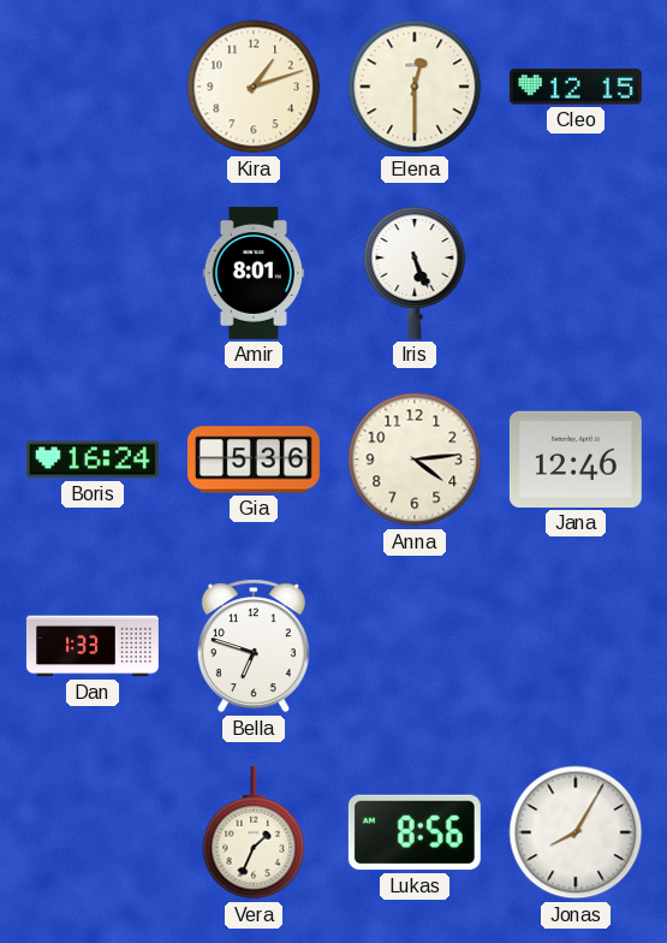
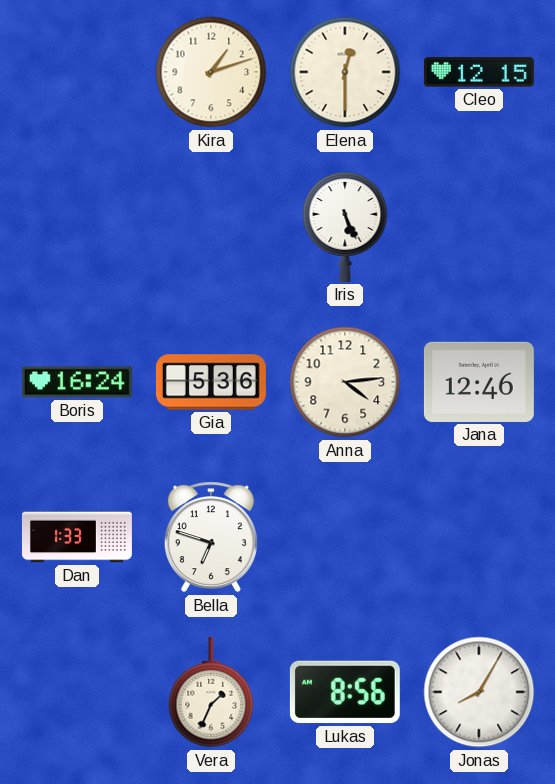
Amir: 8:01 -> none (254, 273)
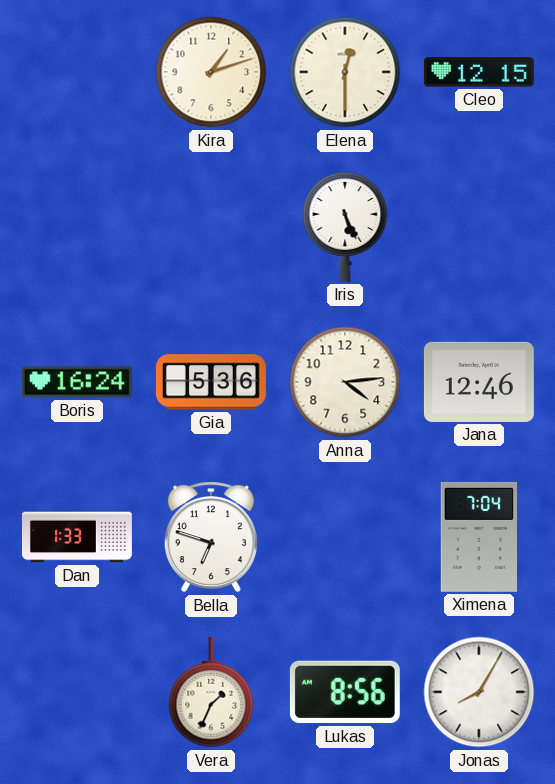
Ximena: none -> 7:04 (478, 537)
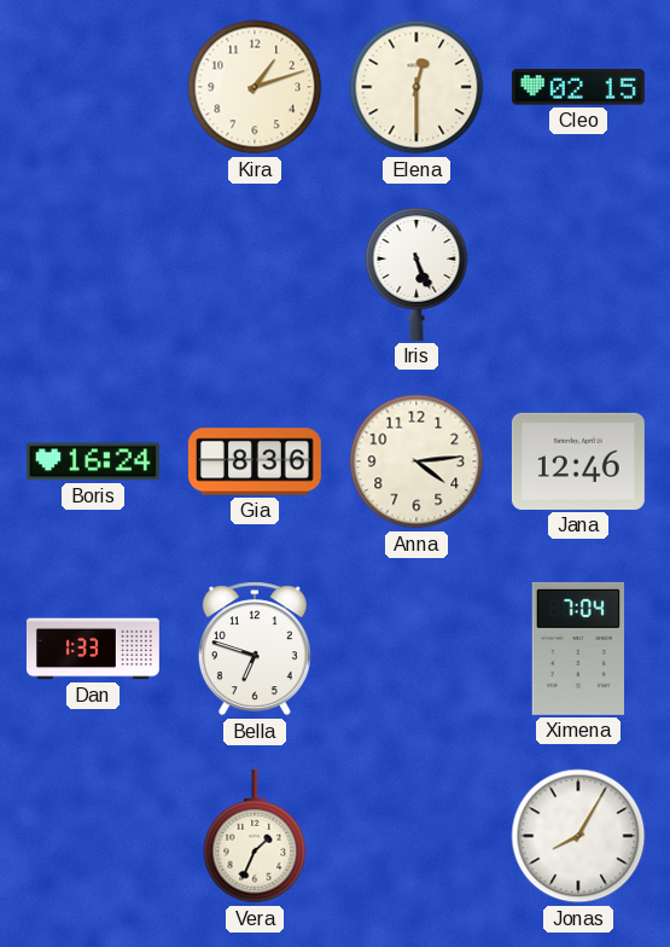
Cleo: 12:15 -> 02:15 (578, 87)
Gia: 5:36 -> 8:36 (255, 461)
Lukas: 8:56 -> none (345, 692)
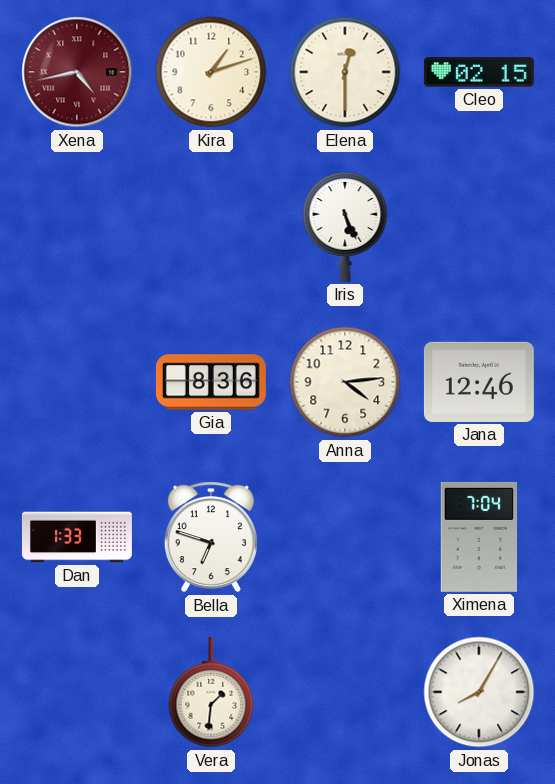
Xena: none -> 4:43 (77, 72)
Boris: 16:24 -> none (93, 461)
Vera: 1:34 -> 1:31 (211, 692)
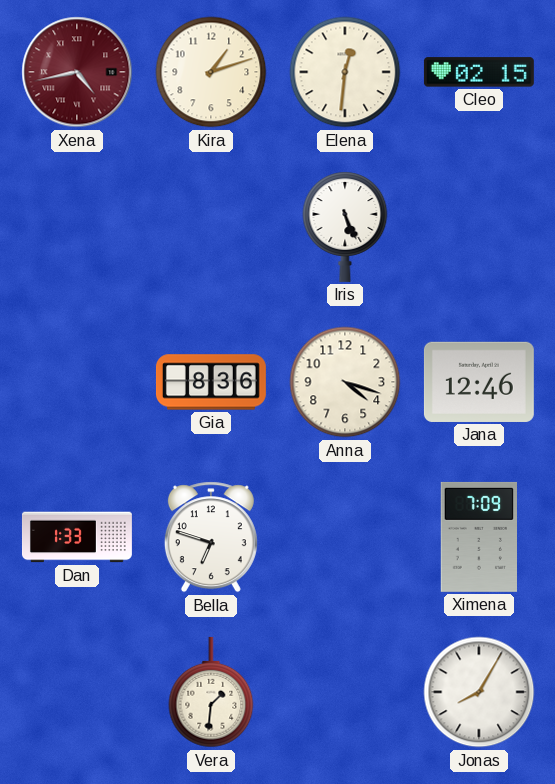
Elena: 12:30 -> 12:31 (345, 72)
Anna: 4:14 -> 4:18 (345, 382)
Ximena: 7:04 -> 7:09 (478, 537)
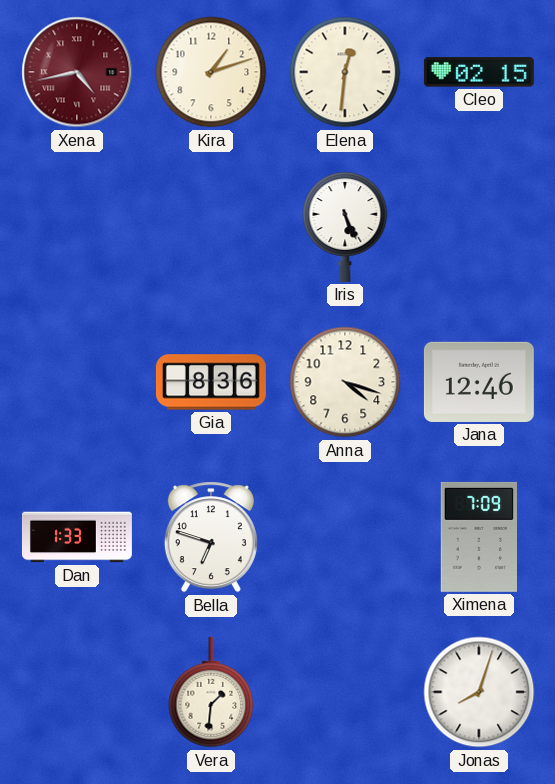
Jonas: 8:05 -> 8:03 (479, 692)
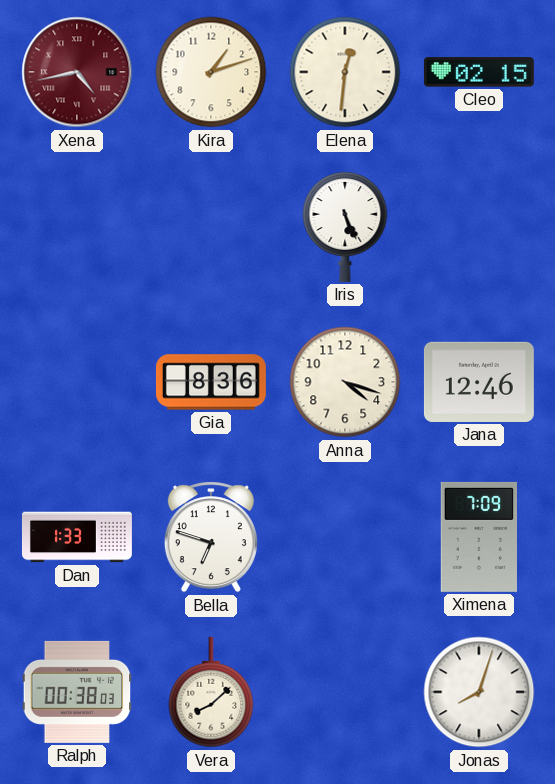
Ralph: none -> 00:38 (77, 692)
Vera: 1:31 -> 8:08 (211, 692)
